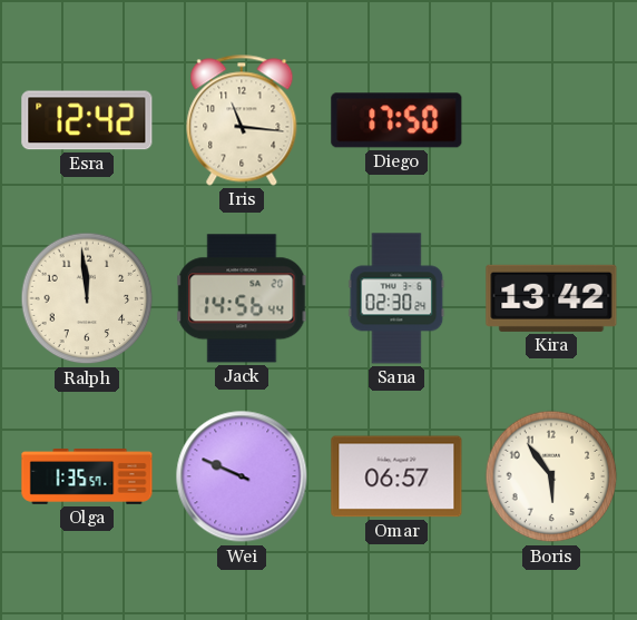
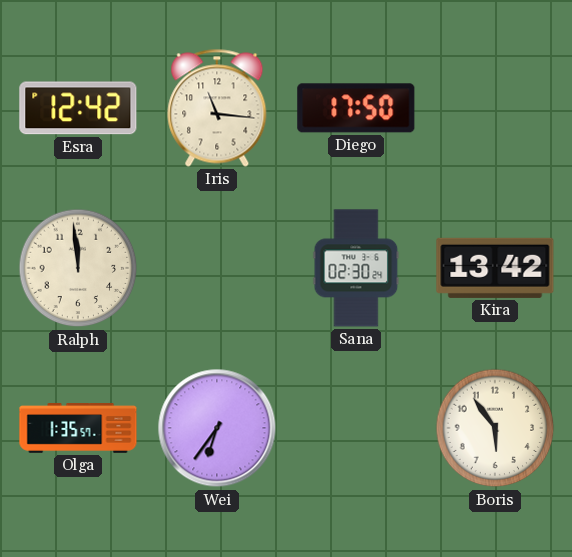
Jack: 14:56 -> none (242, 298)
Wei: 9:49 -> 6:36 (217, 428)
Omar: 06:57 -> none (396, 476)
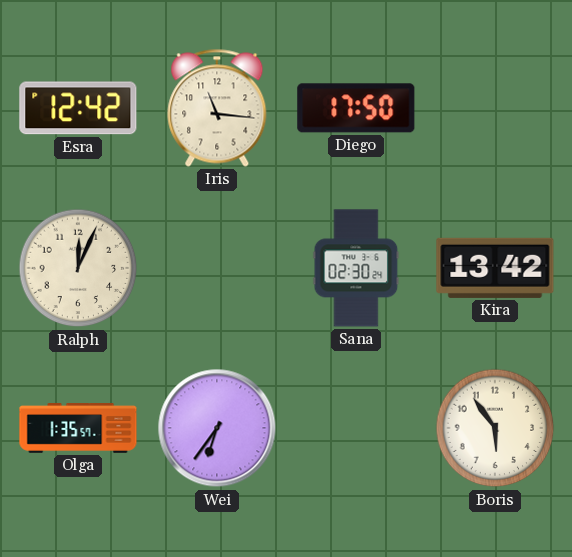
Ralph: 11:59 -> 12:04 (78, 268)
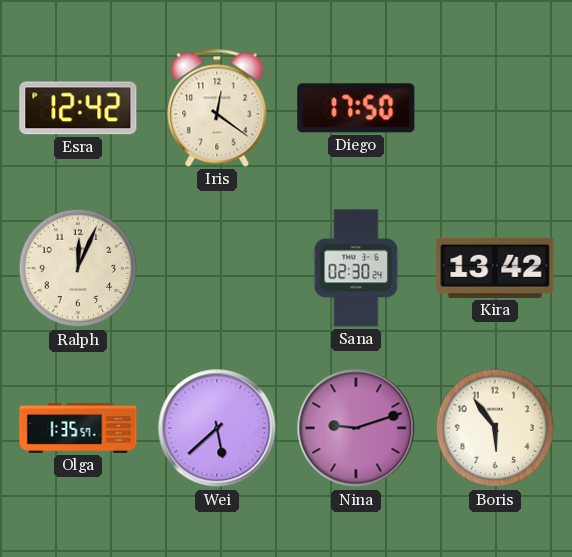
Iris: 11:16 -> 12:21 (217, 108)
Wei: 6:36 -> 5:38 (217, 428)
Nina: none -> 9:12 (356, 428)
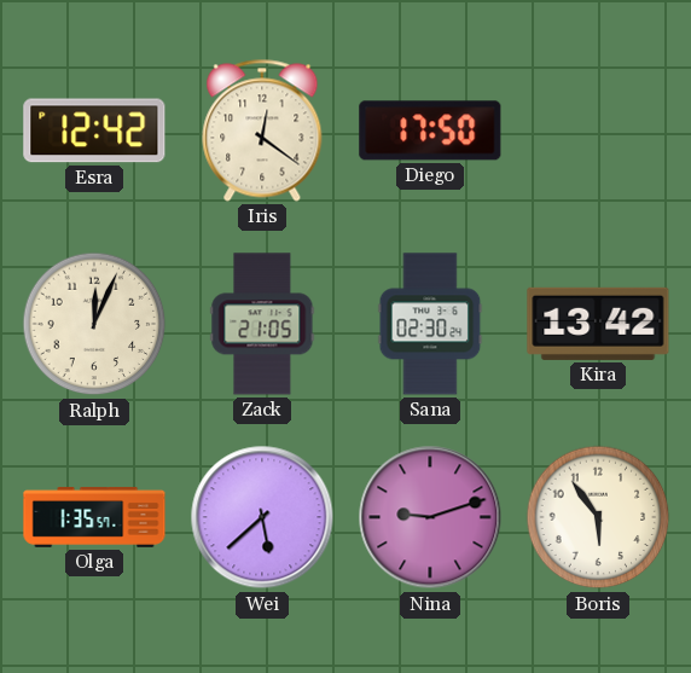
Zack: none -> 21:05 (262, 324)
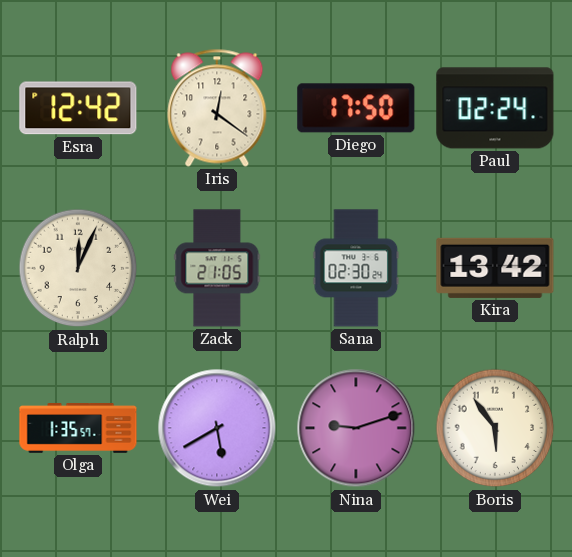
Paul: none -> 02:24 (495, 108)
Wei: 5:38 -> 5:40 (217, 428)
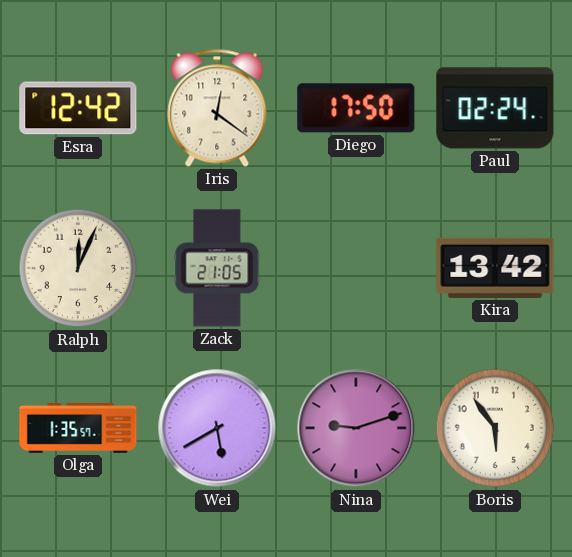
Sana: 02:30 -> none (356, 268)
